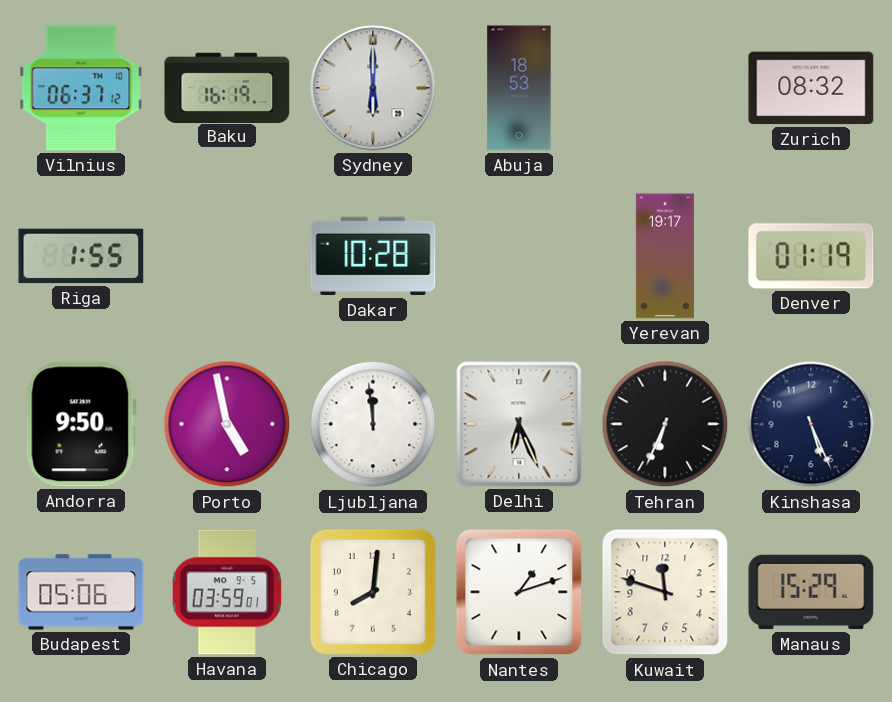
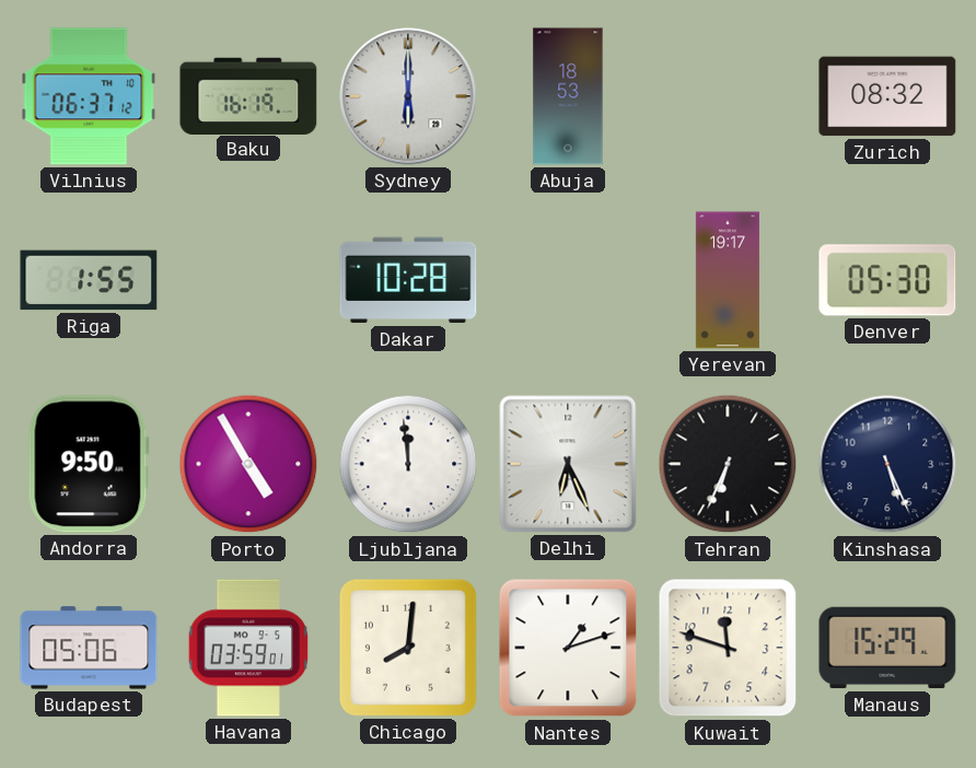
Denver: 01:19 -> 05:30 (887, 280)
Porto: 4:58 -> 4:55 (248, 464)
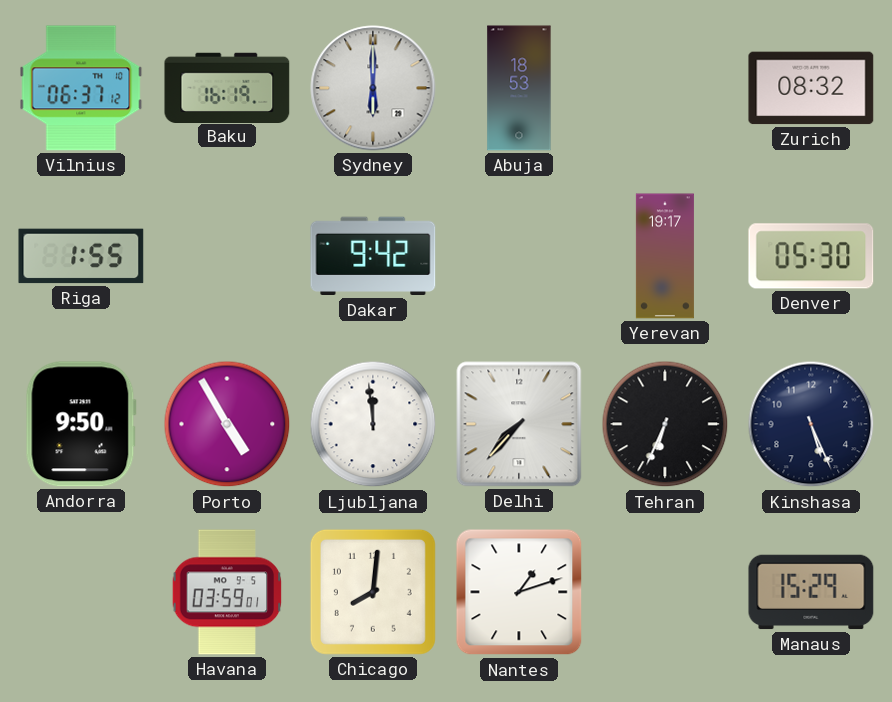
Dakar: 10:28 -> 9:42 (373, 256)
Delhi: 6:26 -> 7:37 (519, 424)
Budapest: 05:06 -> none (89, 648)
Kuwait: 11:48 -> none (728, 648)
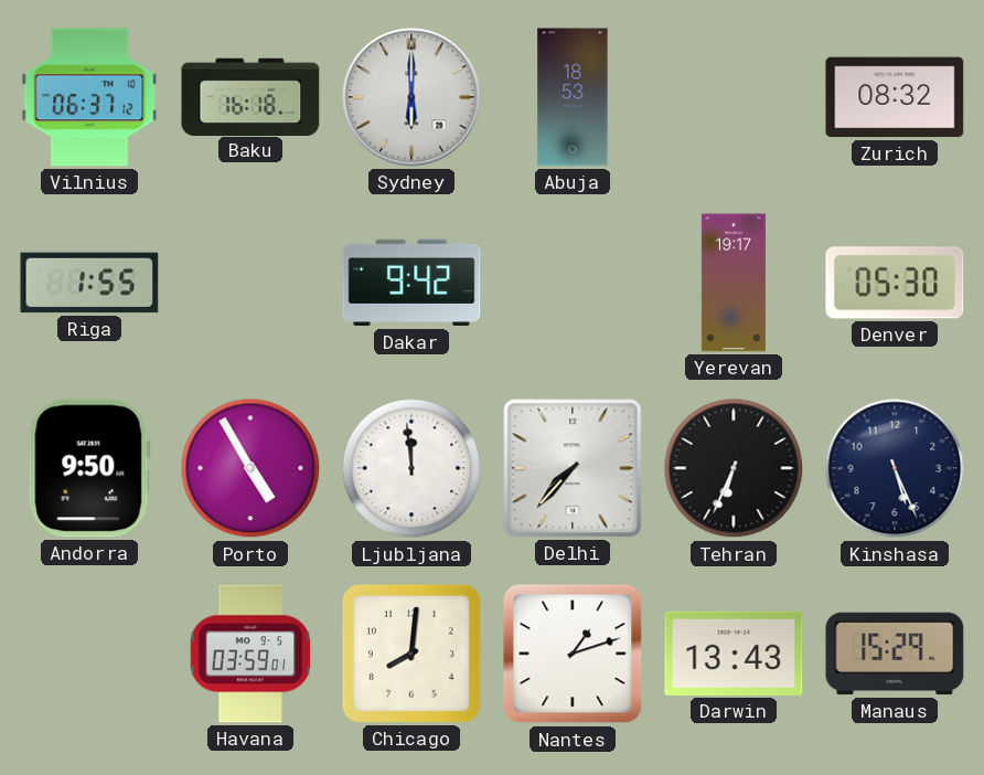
Baku: 16:19 -> 16:18 (250, 96)
Darwin: none -> 13:43 (734, 654)
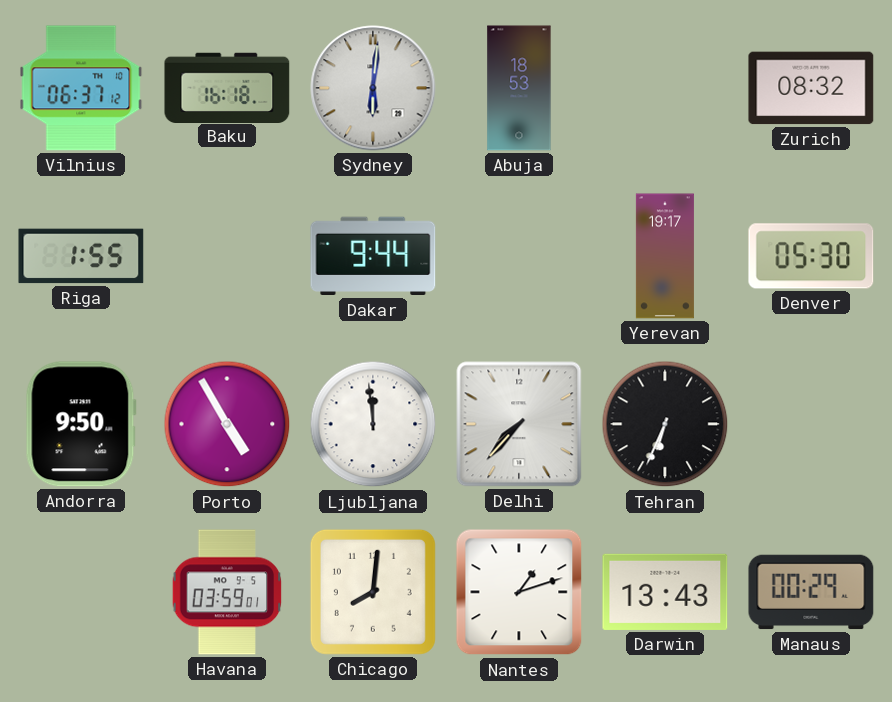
Sydney: 6:00 -> 6:01 (373, 88)
Dakar: 9:42 -> 9:44 (373, 256)
Kinshasa: 5:26 -> none (895, 468)
Manaus: 15:29 -> 00:29 (811, 592)
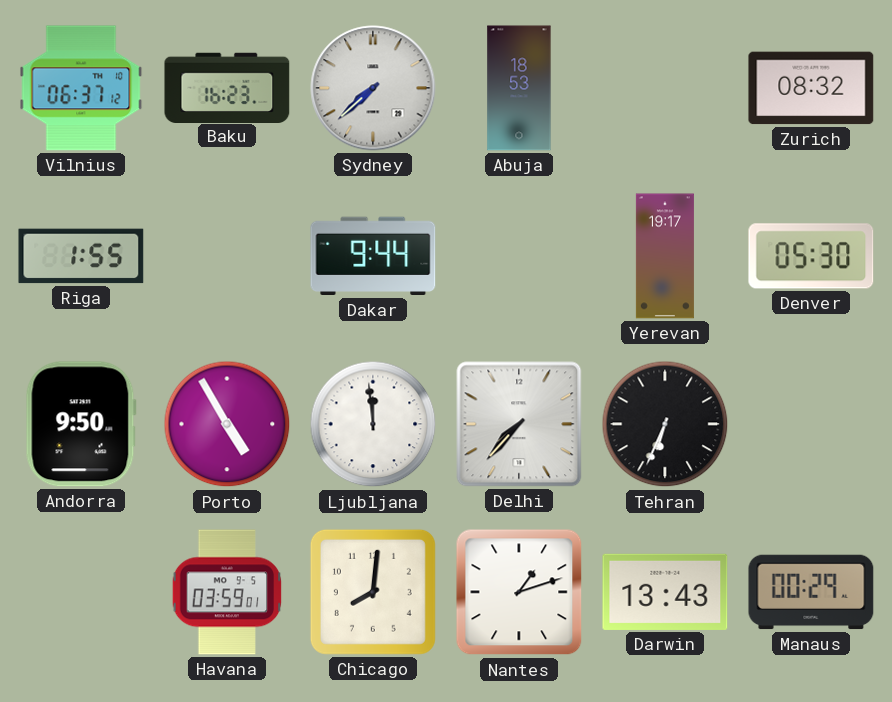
Baku: 16:18 -> 16:23 (227, 87)
Sydney: 6:01 -> 7:38 (373, 88)
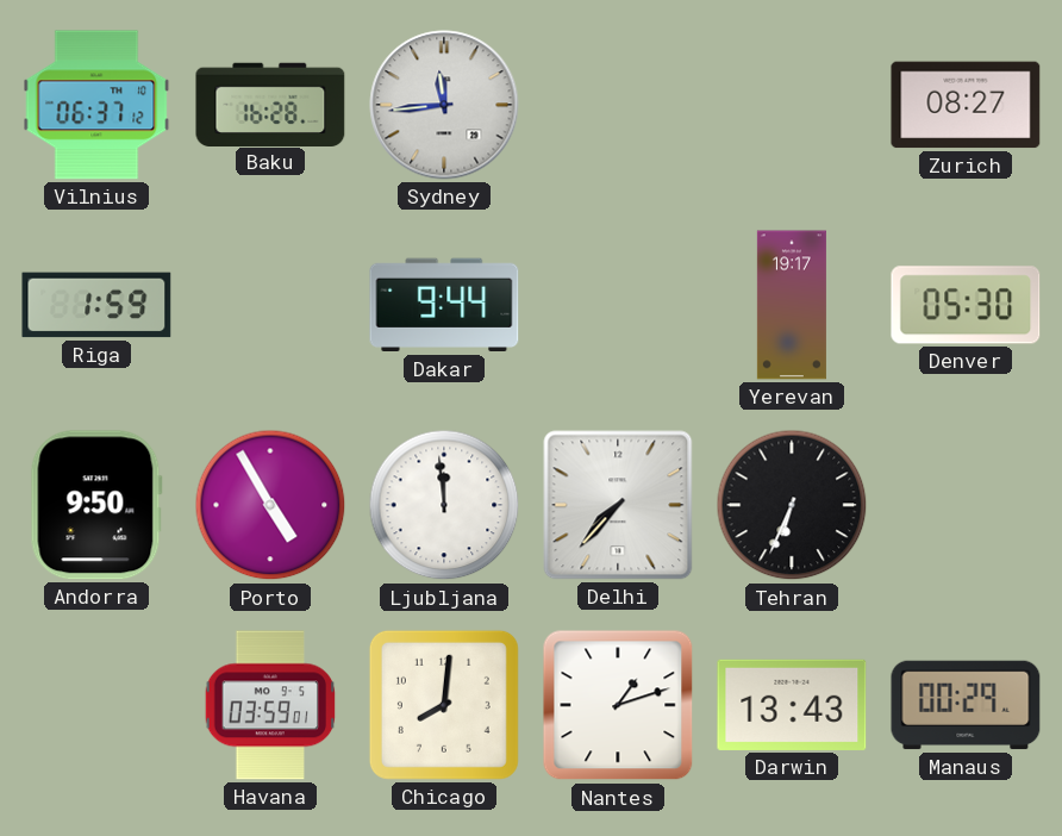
Baku: 16:23 -> 16:28 (270, 104)
Sydney: 7:38 -> 11:44 (444, 105)
Abuja: 18:53 -> none (519, 88)
Zurich: 08:32 -> 08:27 (966, 105)
Riga: 1:55 -> 1:59 (96, 305)
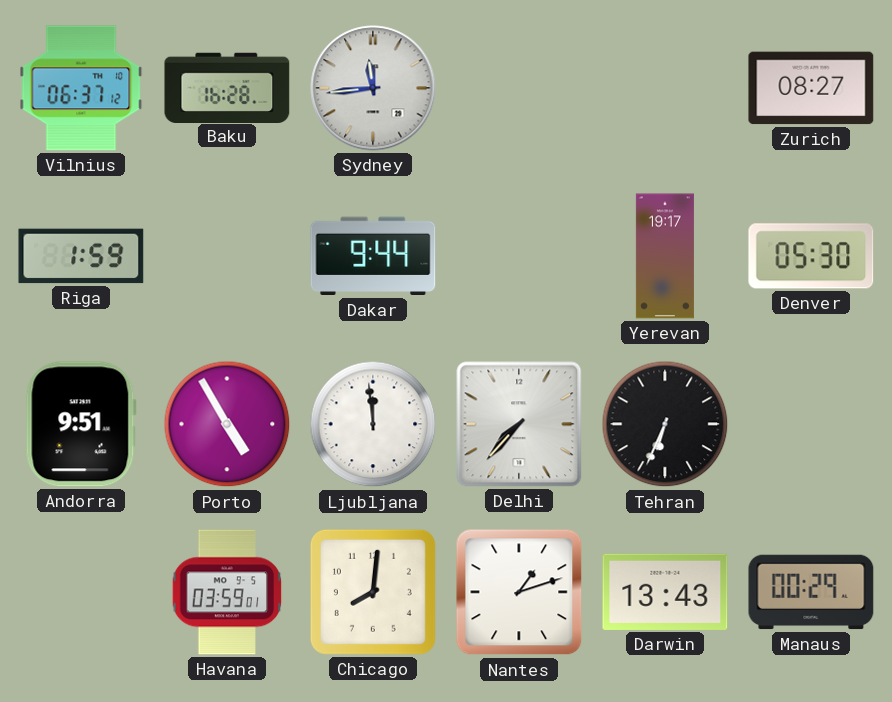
Andorra: 9:50 -> 9:51 (81, 424)
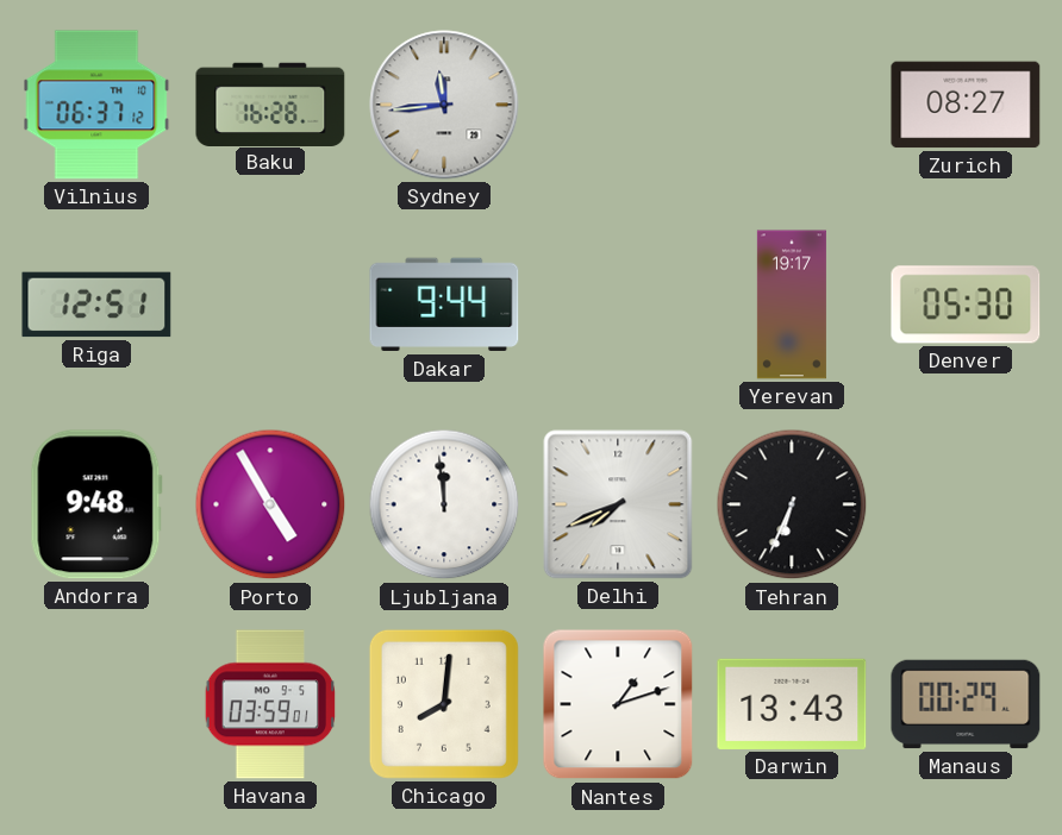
Riga: 1:59 -> 12:51 (96, 305)
Andorra: 9:51 -> 9:48 (96, 504)
Delhi: 7:37 -> 7:41 (618, 504)
